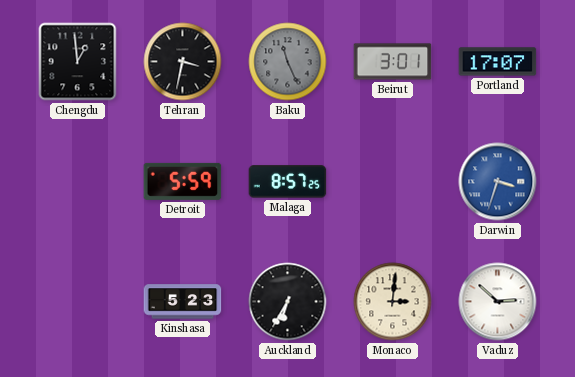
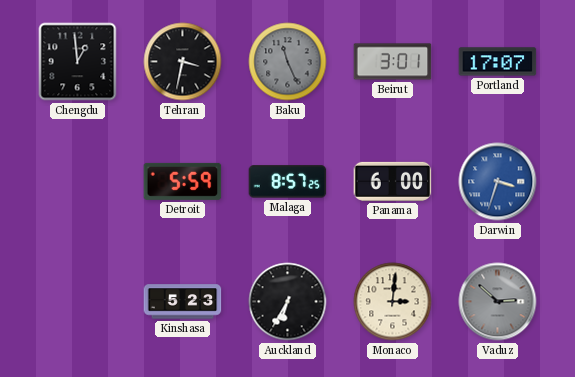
Panama: none -> 6:00 (393, 181)
Vaduz dial: white -> grey (498, 302)
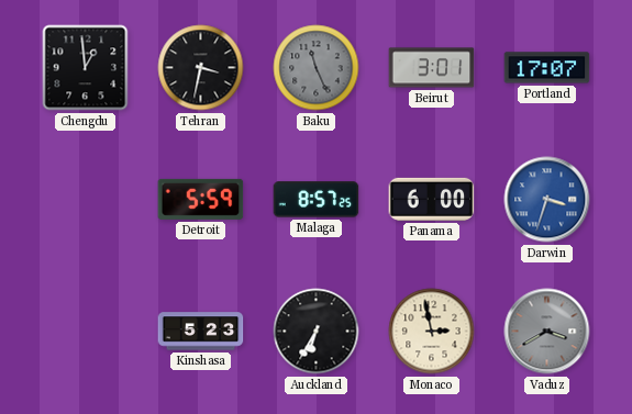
Monaco: 3:01 -> 2:58 (432, 332)
Vaduz: 2:52 -> 3:40 (547, 332)
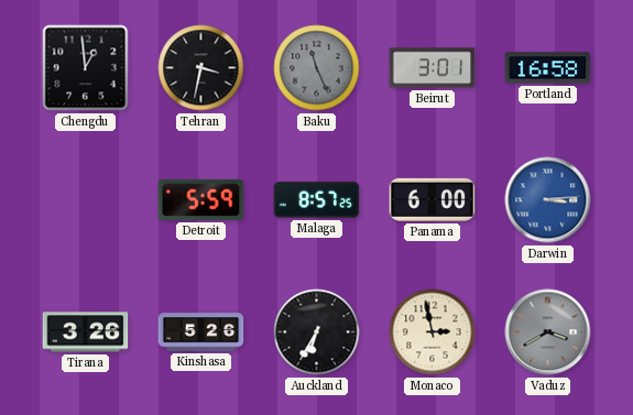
Portland: 17:07 -> 16:58 (548, 68)
Darwin: 3:33 -> 3:14 (548, 200)
Tirana: none -> 3:26 (86, 332)
Kinshasa: 5:23 -> 5:26 (201, 332)
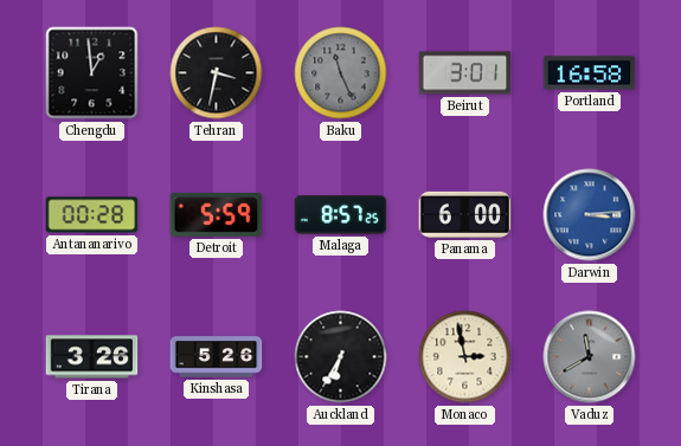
Antananarivo: none -> 00:28 (92, 215)
Vaduz: 3:40 -> 11:40 (590, 357)
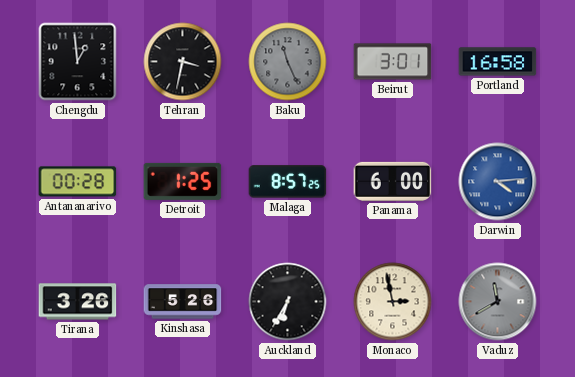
Detroit: 5:59 -> 1:25 (183, 181)
Darwin: 3:14 -> 4:14 (498, 182)
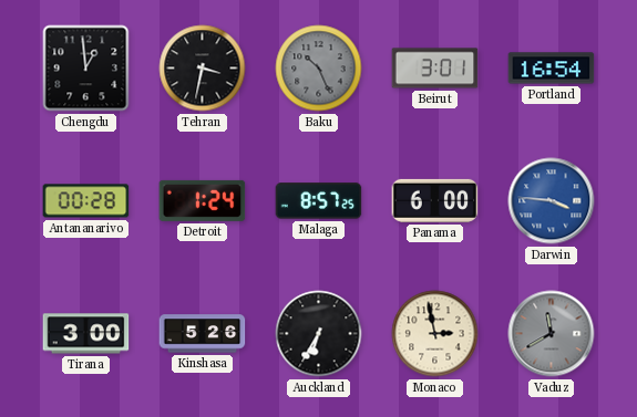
Baku: 11:26 -> 10:26 (319, 69)
Portland: 16:58 -> 16:54 (552, 69)
Detroit: 1:25 -> 1:24 (203, 200)
Darwin: 4:14 -> 3:46 (552, 201)
Tirana: 3:26 -> 3:00 (86, 334)
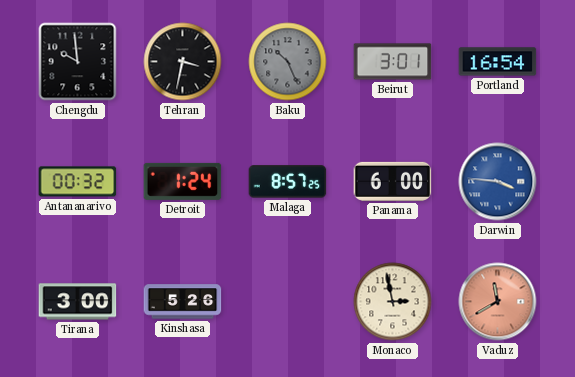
Chengdu: 12:59 -> 9:59 (78, 62)
Antananarivo: 00:28 -> 00:32 (78, 182)
Auckland: 6:35 -> none (319, 334)
Vaduz dial: grey -> salmon (498, 302)
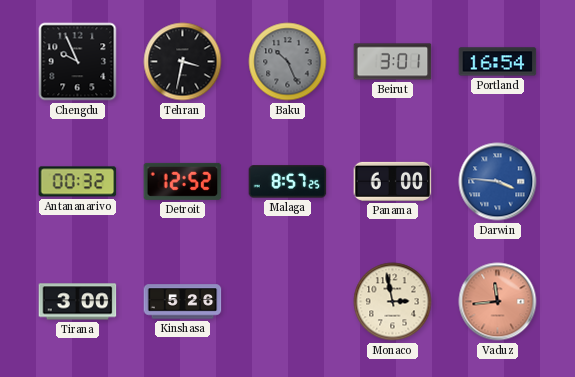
Chengdu: 9:59 -> 9:56 (78, 62)
Detroit: 1:24 -> 12:52 (183, 181)
Vaduz: 11:40 -> 11:44 (498, 302)
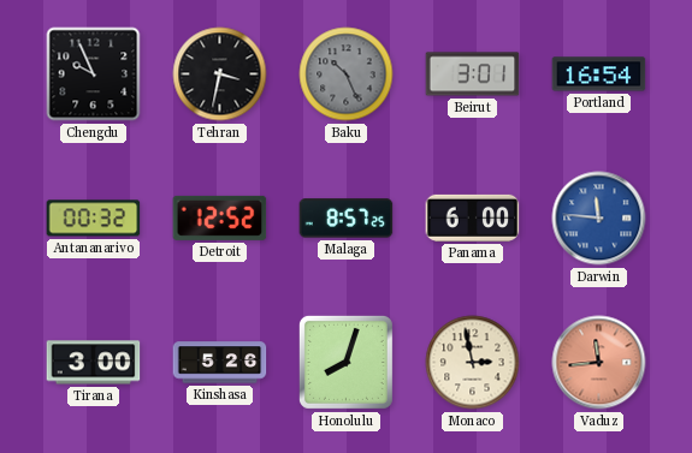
Darwin: 3:46 -> 11:46 (599, 219)
Honolulu: none -> 8:03 (345, 362)
